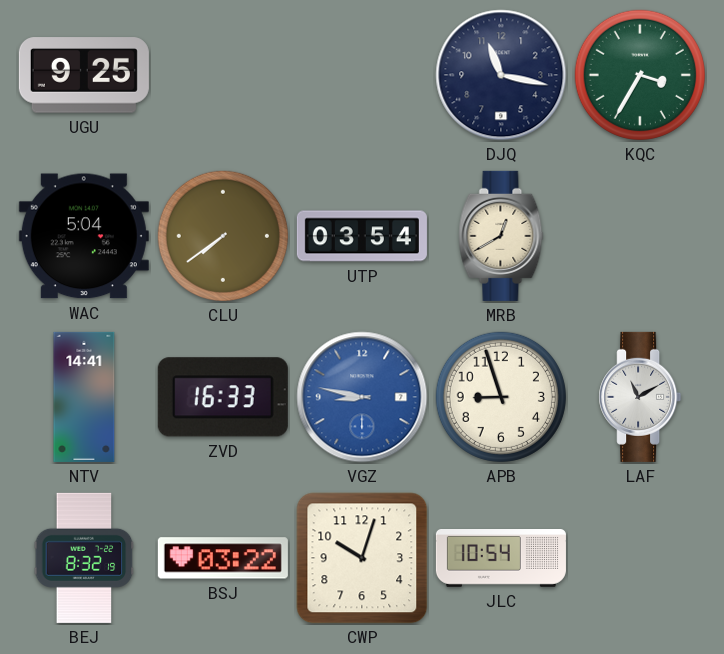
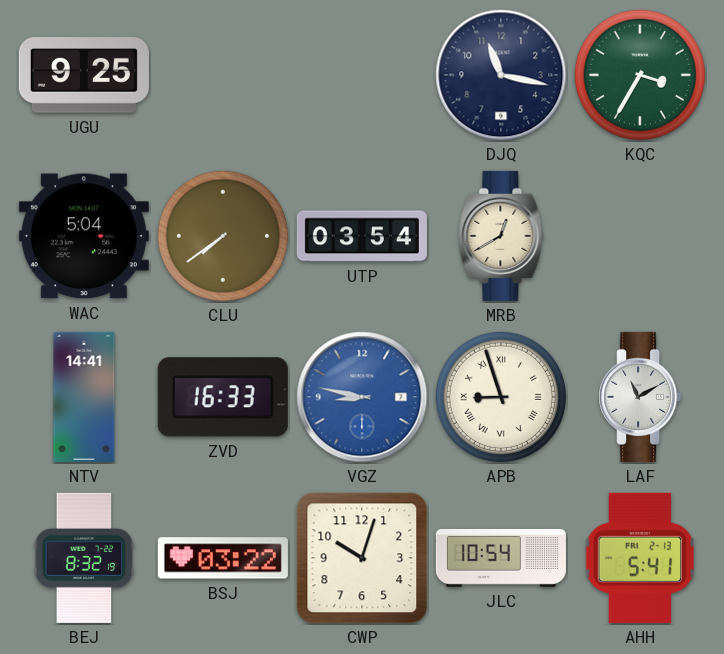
APB numerals: Arabic -> Roman (501, 397)
AHH: none -> 5:41 (639, 558)
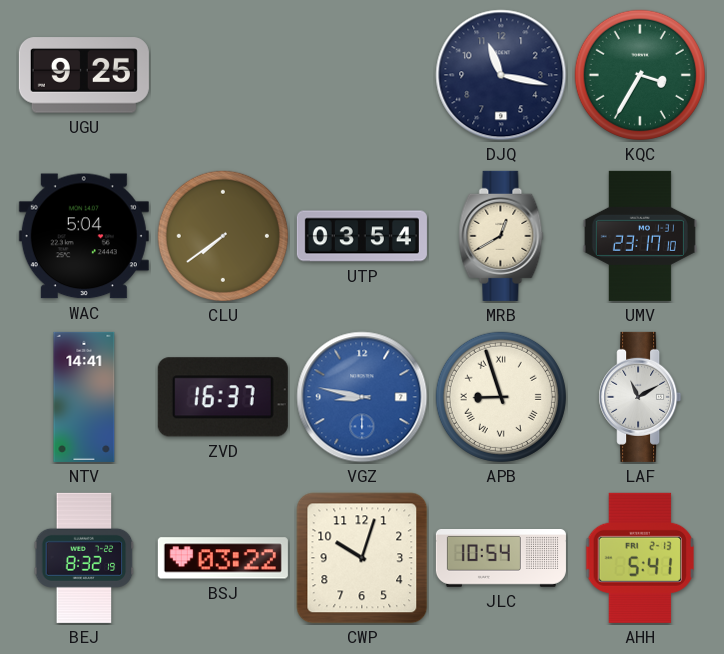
UMV: none -> 23:17 (640, 236)
ZVD: 16:33 -> 16:37 (223, 397)
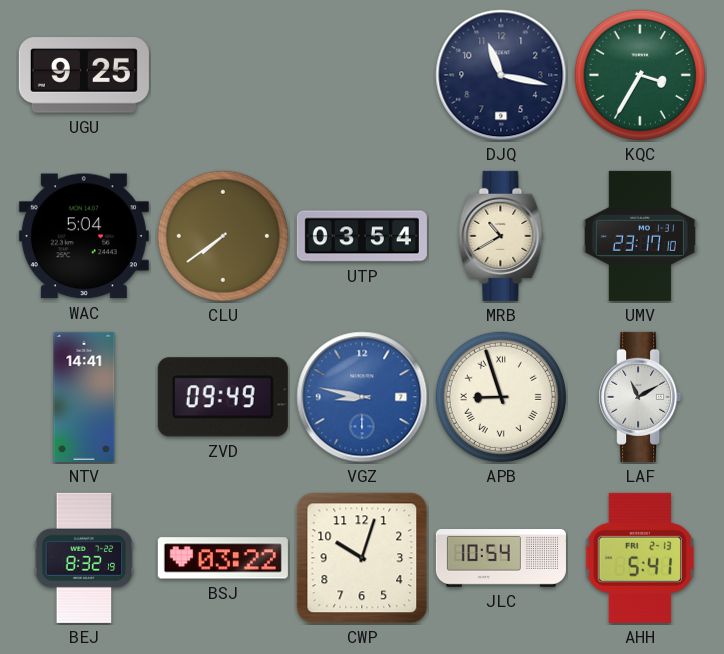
MRB: 12:40 -> 10:40 (501, 236)
ZVD: 16:37 -> 09:49 (223, 397)
